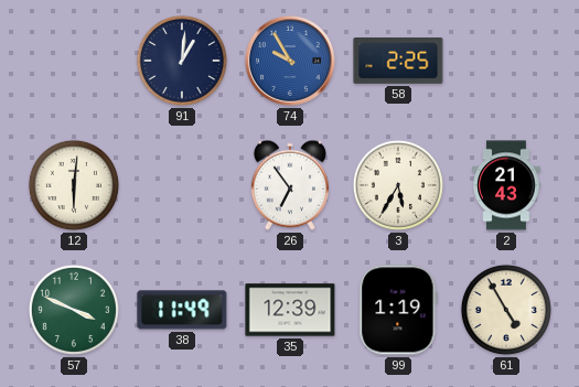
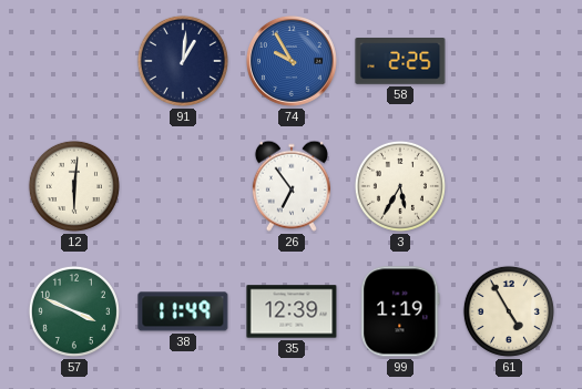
2: 21:43 -> none (506, 185)
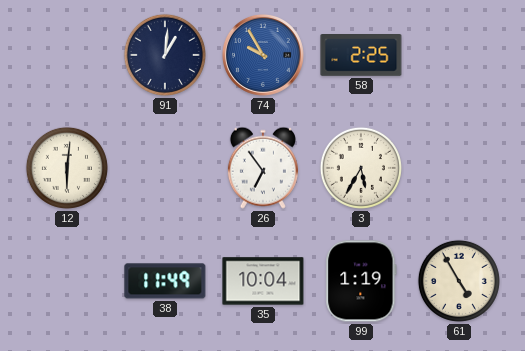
57: 3:49 -> none (74, 311)
35: 12:39 -> 10:04 (263, 281)
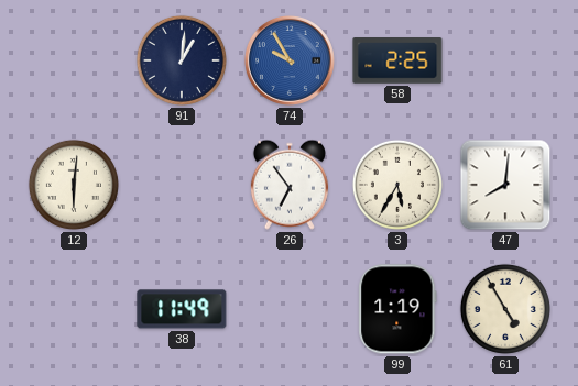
47: none -> 8:01 (505, 185)
35: 10:04 -> none (263, 281)
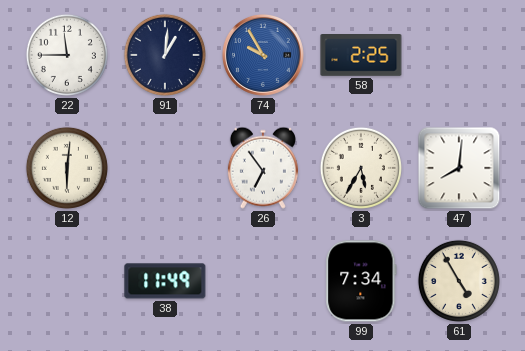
22: none -> 11:45 (67, 55)
99: 1:19 -> 7:34 (361, 281)
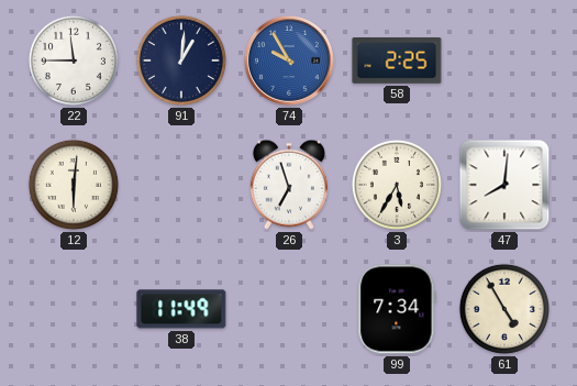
26: 6:54 -> 6:57 (289, 185)
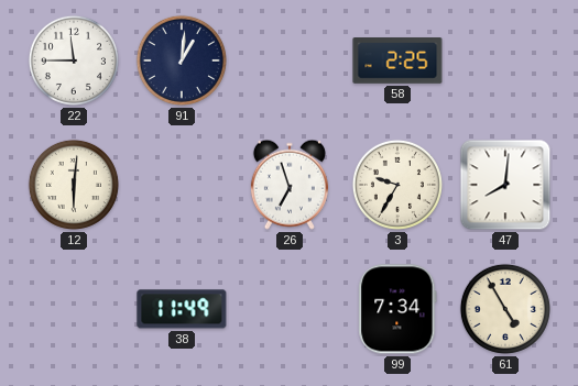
74: 9:55 -> none (289, 60)
3: 5:35 -> 9:35 (397, 185)
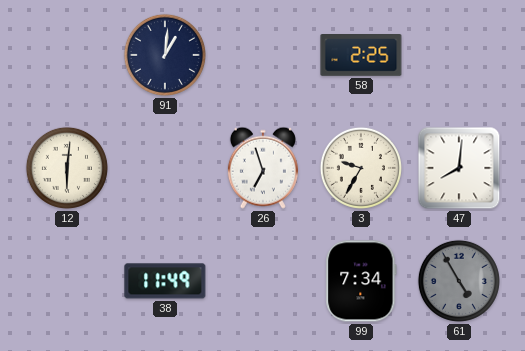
22: 11:45 -> none (74, 60)
61 dial: cream -> grey (459, 281)
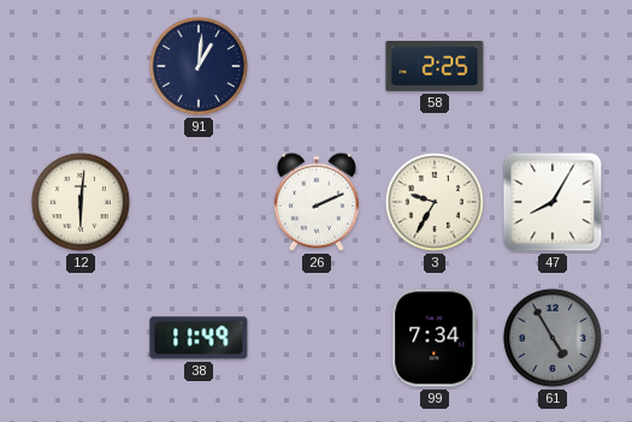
26: 6:57 -> 2:11 (317, 202)
47: 8:01 -> 8:05 (553, 202)
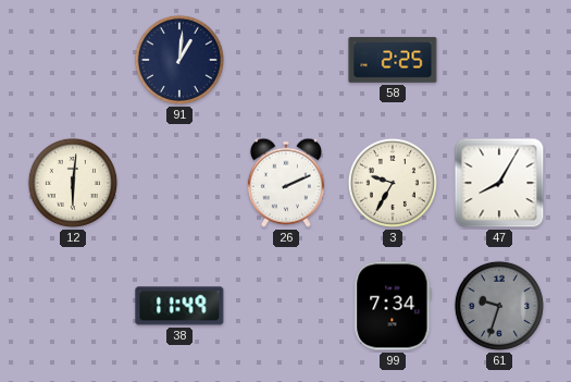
61: 4:55 -> 9:33 (499, 306)
